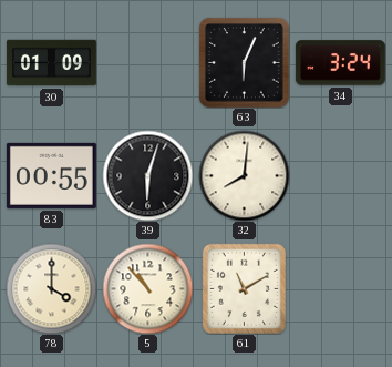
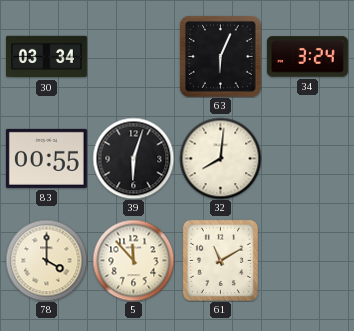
30: 01:09 -> 03:34 (46, 57)
5: 10:53 -> 11:53 (133, 260)
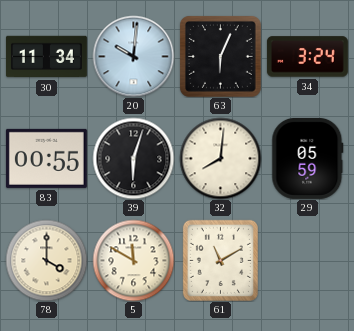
30: 03:34 -> 11:34 (46, 57)
20: none -> 10:01 (133, 56)
29: none -> 05:59 (308, 158)
5: 11:53 -> 11:50 (133, 260)
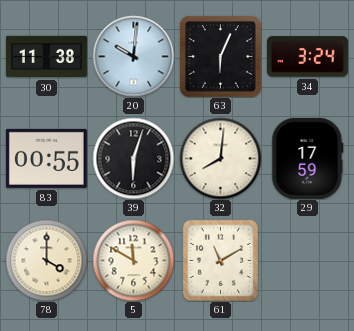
30: 11:34 -> 11:38 (46, 57)
29: 05:59 -> 17:59 (308, 158)
